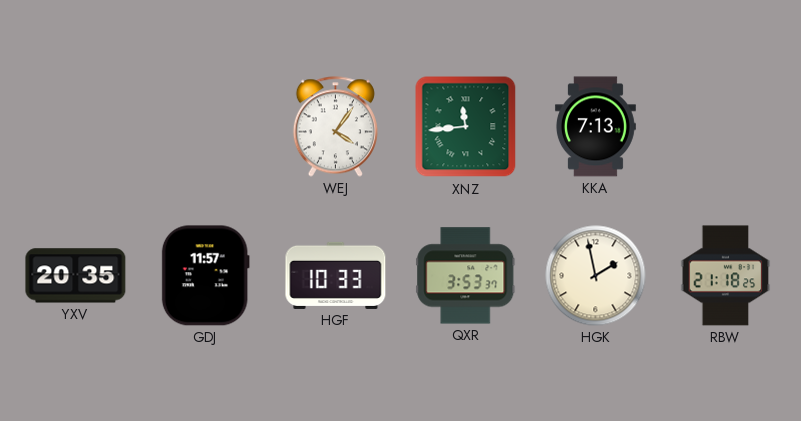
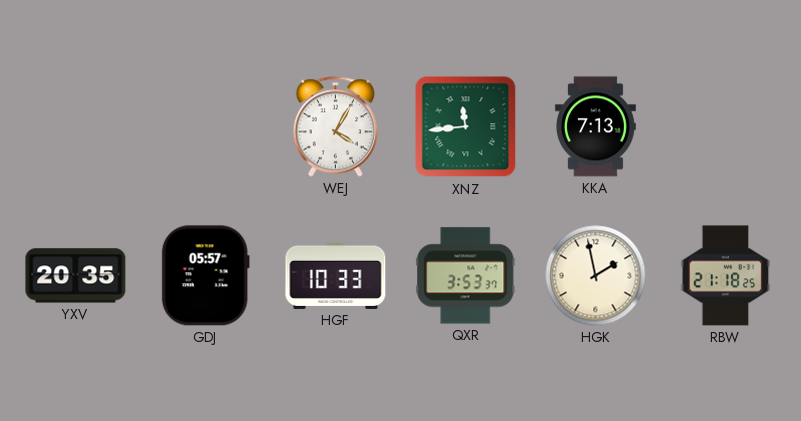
WEJ: 4:06 -> 4:05 (335, 127)
GDJ: 11:57 -> 05:57 (205, 276)
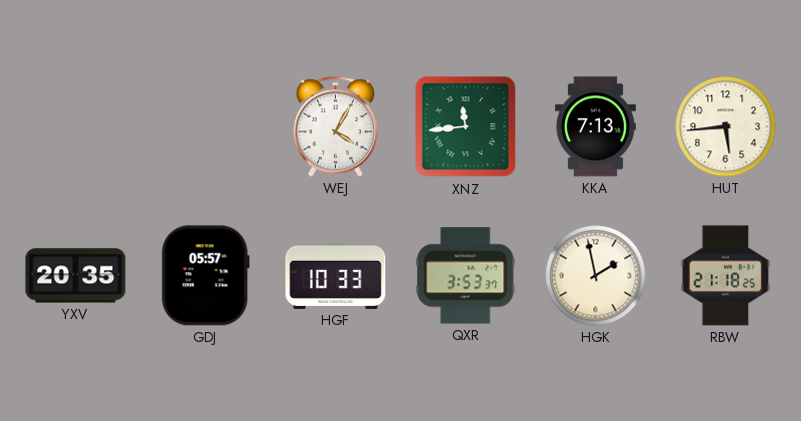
HUT: none -> 5:44 (726, 127)
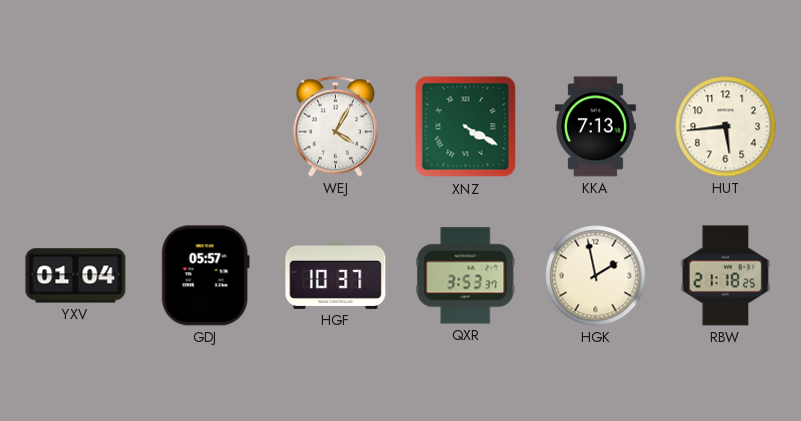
XNZ: 11:44 -> 4:20 (466, 127)
YXV: 20:35 -> 01:04 (76, 276)
HGF: 10:33 -> 10:37 (336, 275)
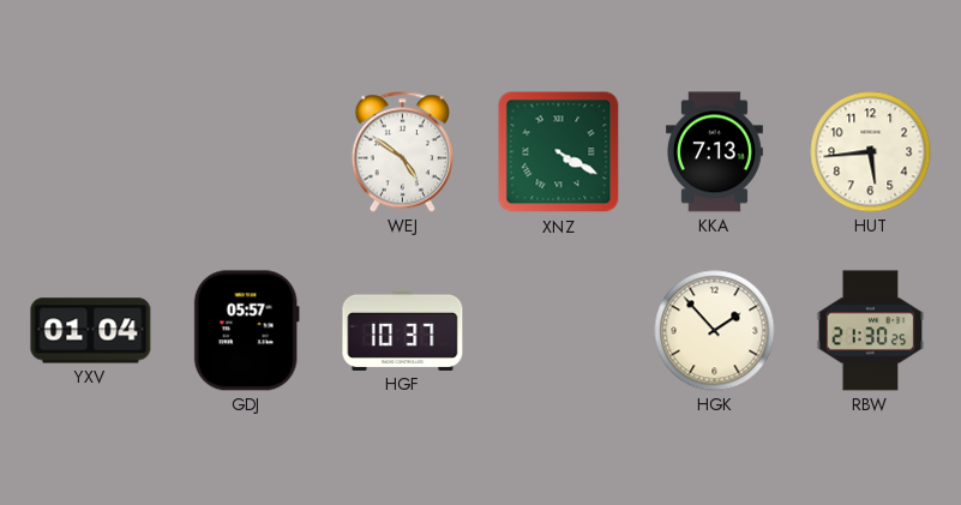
WEJ: 4:05 -> 4:51 (402, 152)
QXR: 3:53 -> none (466, 276)
HGK: 1:58 -> 1:53 (715, 331)
RBW: 21:18 -> 21:30 (871, 331)
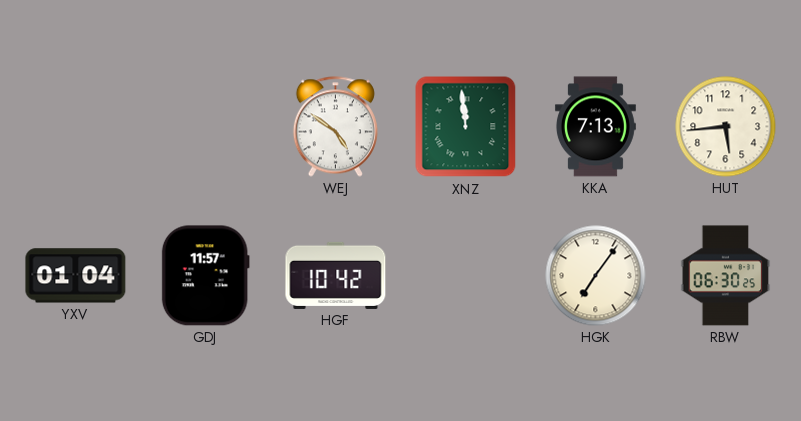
XNZ: 4:20 -> 11:59 (466, 127)
GDJ: 05:57 -> 11:57 (205, 276)
HGF: 10:37 -> 10:42 (336, 275)
HGK: 1:53 -> 7:06 (596, 276)
RBW: 21:30 -> 06:30 (726, 276)
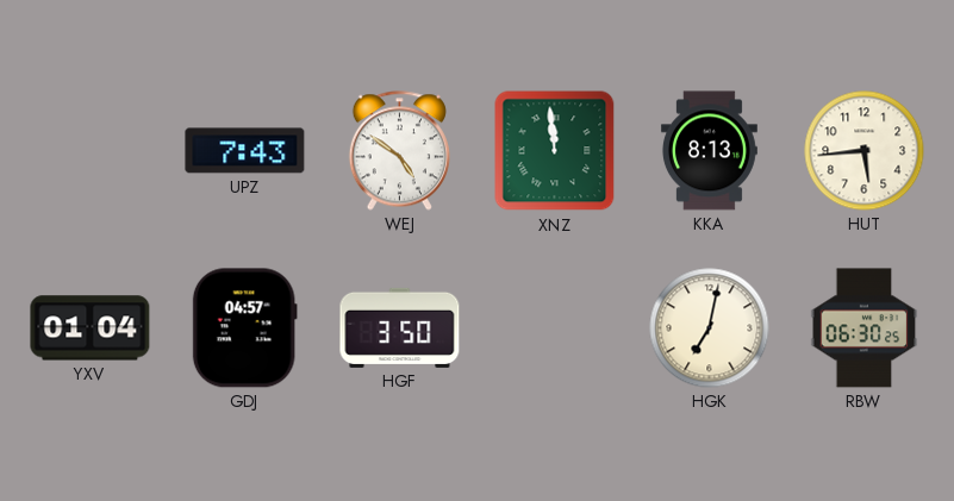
UPZ: none -> 7:43 (245, 151)
KKA: 7:13 -> 8:13 (709, 151)
GDJ: 11:57 -> 04:57 (244, 328)
HGF: 10:42 -> 3:50 (400, 327)
HGK: 7:06 -> 7:02 (710, 328)
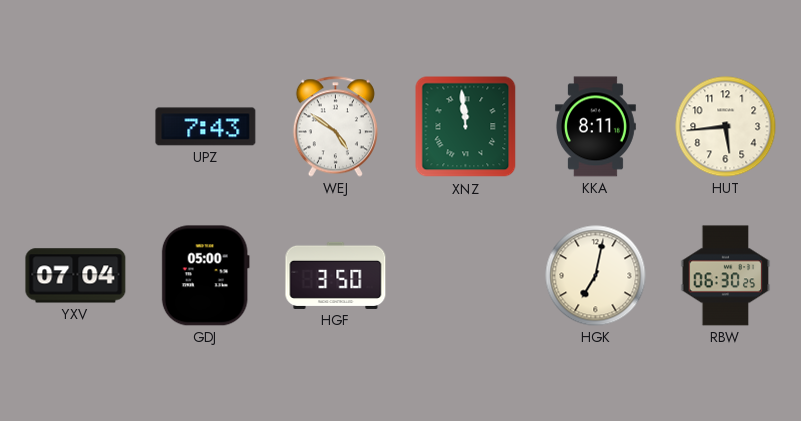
KKA: 8:13 -> 8:11 (595, 127)
YXV: 01:04 -> 07:04 (76, 276)
GDJ: 04:57 -> 05:00 (205, 276)
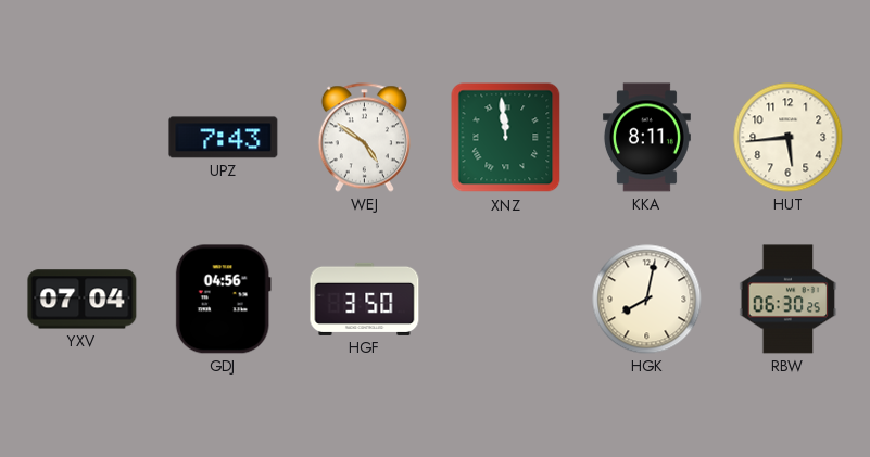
GDJ: 05:00 -> 04:56 (223, 300)
HGK: 7:02 -> 8:02 (647, 300)
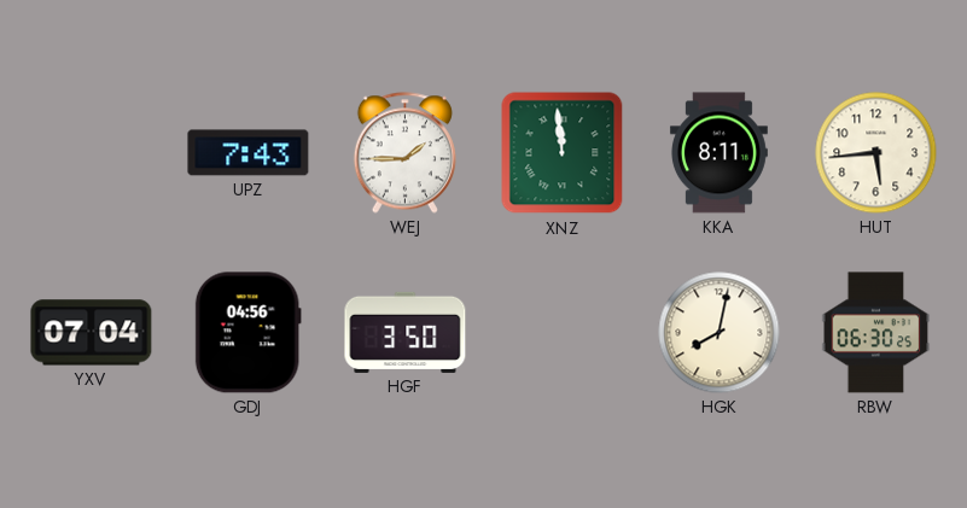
WEJ: 4:51 -> 1:45 (404, 153)
